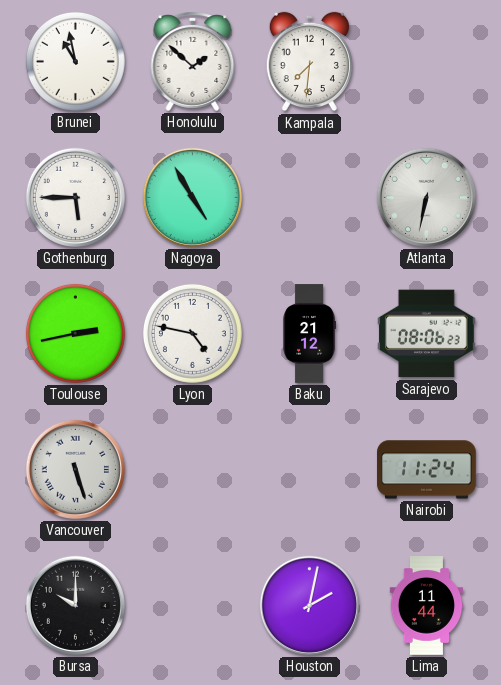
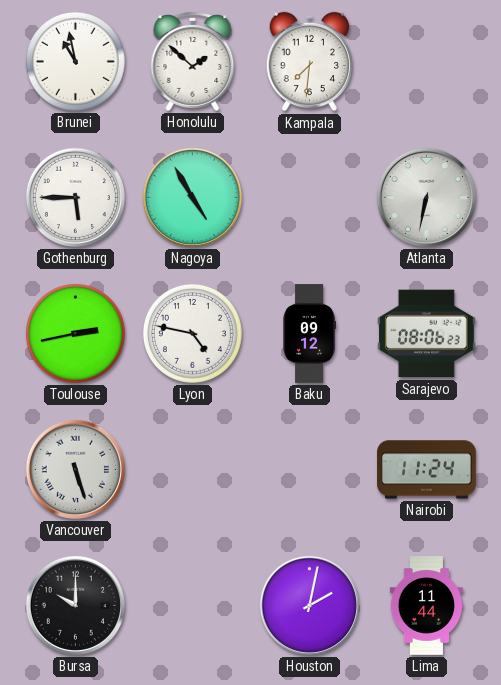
Baku: 21:12 -> 09:12 (309, 334)
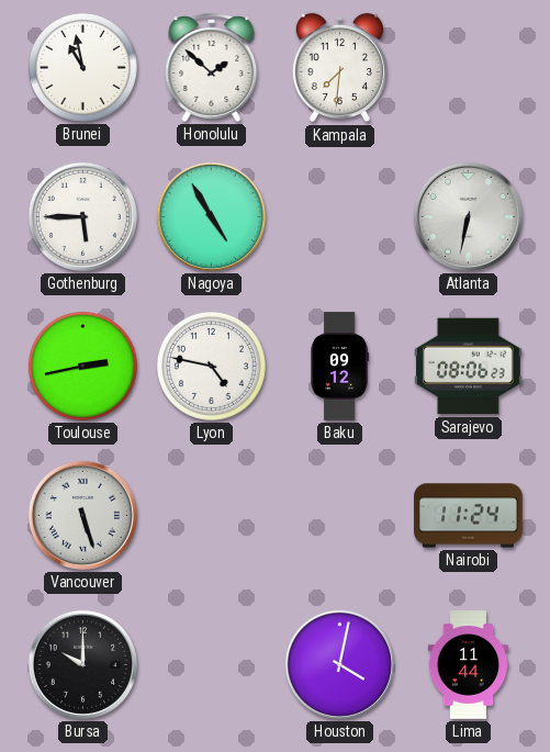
Houston: 2:02 -> 4:02 (339, 664)
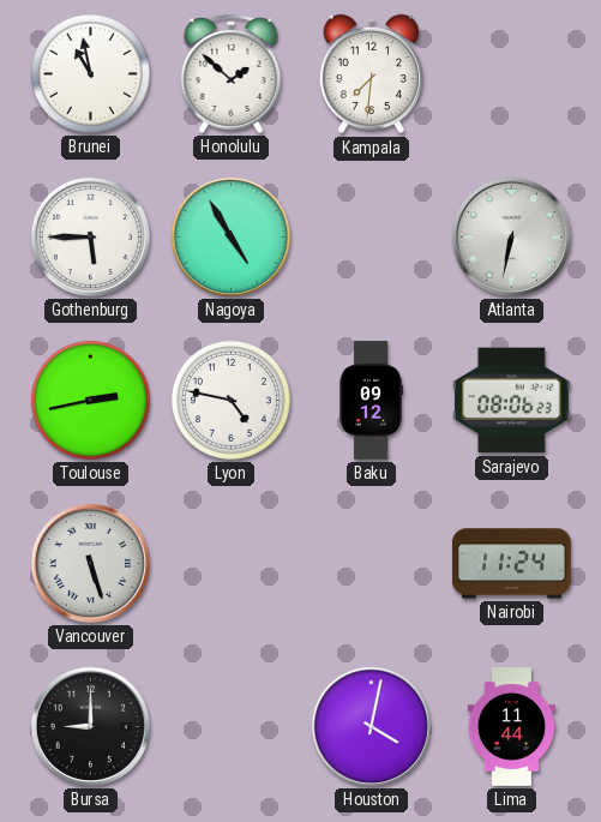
Bursa: 10:00 -> 9:00 (90, 726)
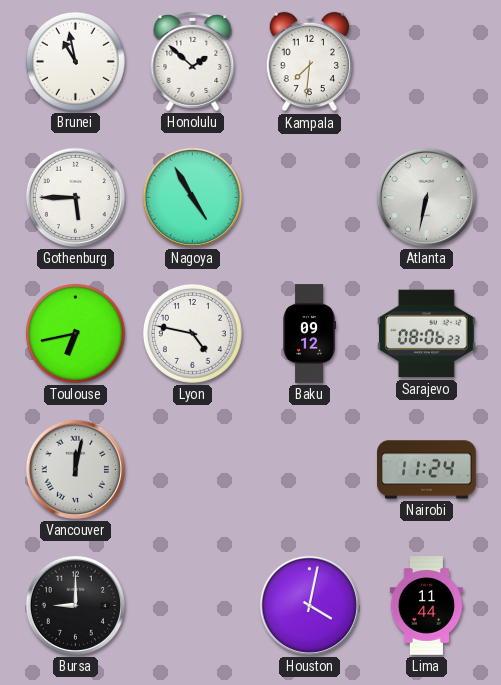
Toulouse: 2:43 -> 6:43 (75, 333)
Vancouver: 5:27 -> 12:02 (75, 469)
